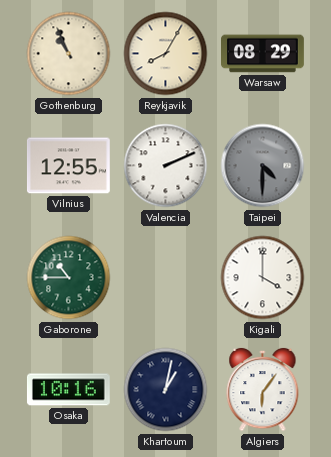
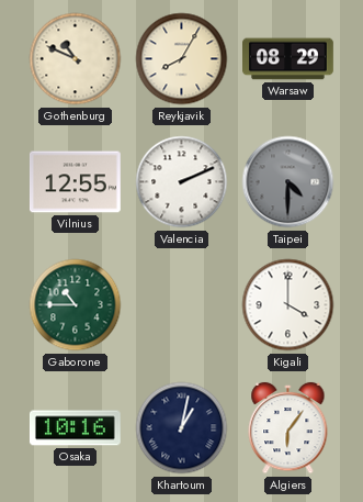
Gothenburg: 10:56 -> 10:49 (76, 59)
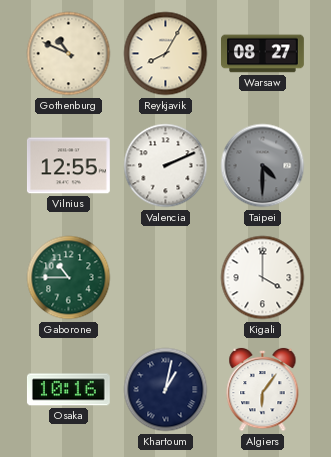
Warsaw: 08:29 -> 08:27 (263, 54)
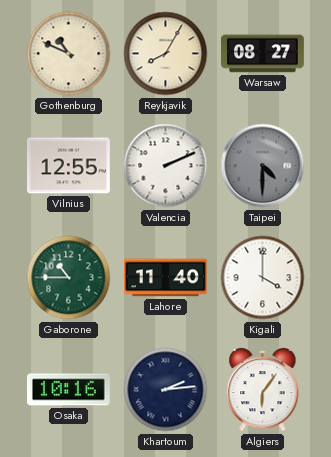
Lahore: none -> 11:40 (166, 278)
Khartoum: 1:02 -> 2:14 (166, 390)
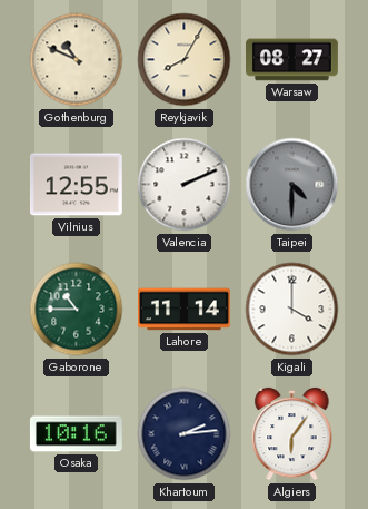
Lahore: 11:40 -> 11:14 (185, 310)
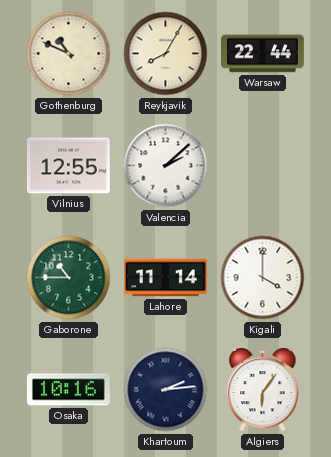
Warsaw: 08:27 -> 22:44 (263, 54)
Valencia: 2:11 -> 2:08 (166, 166)
Taipei: 4:30 -> none (292, 185)
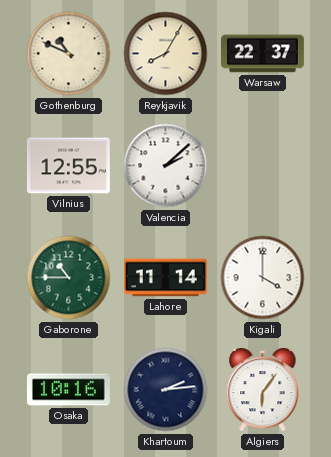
Warsaw: 22:44 -> 22:37 (263, 54)
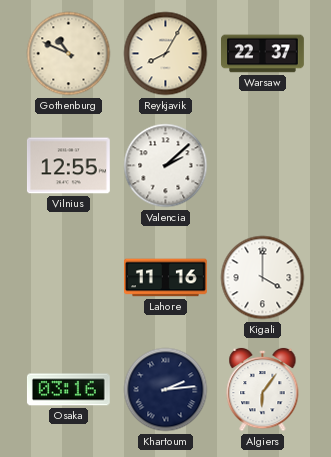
Gaborone: 10:45 -> none (69, 278)
Lahore: 11:14 -> 11:16 (166, 278)
Osaka: 10:16 -> 03:16 (68, 390)
